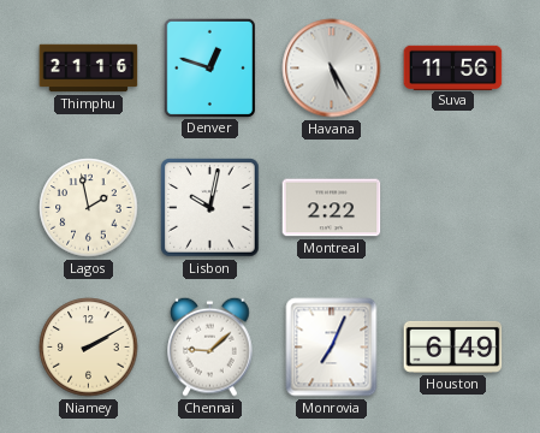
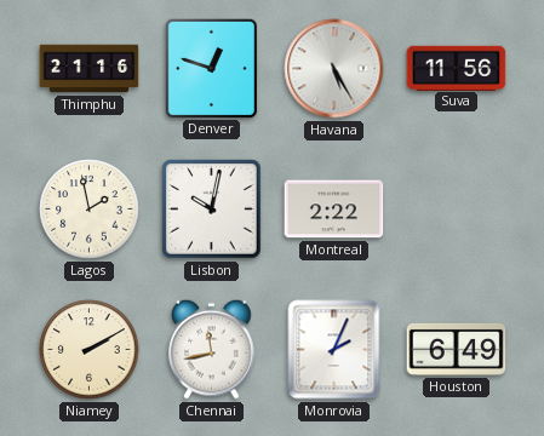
Chennai: 9:08 -> 11:43 (212, 349)
Monrovia: 7:04 -> 2:04 (334, 350)
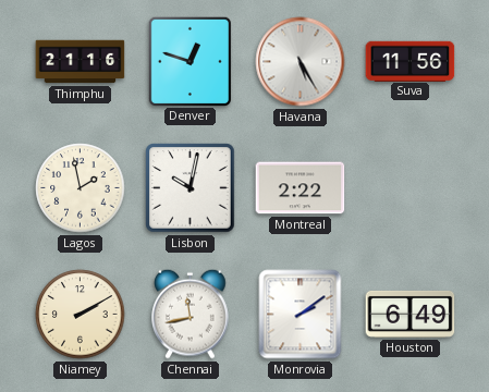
Monrovia: 2:04 -> 2:09 (301, 315)
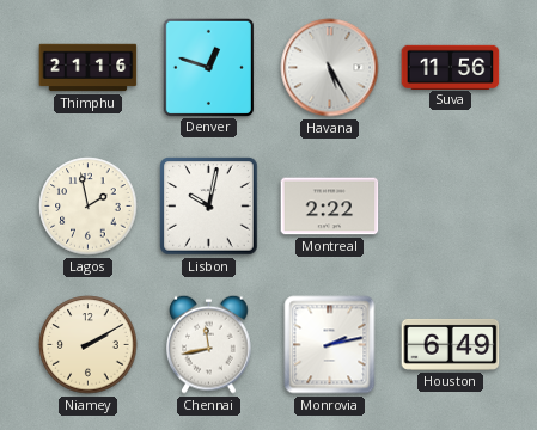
Monrovia: 2:09 -> 2:13 (330, 345)
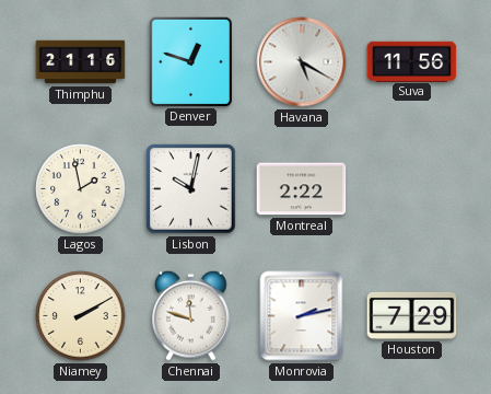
Havana: 5:25 -> 5:20 (302, 62)
Chennai: 11:43 -> 11:48 (191, 315)
Houston: 6:49 -> 7:29 (412, 315)
